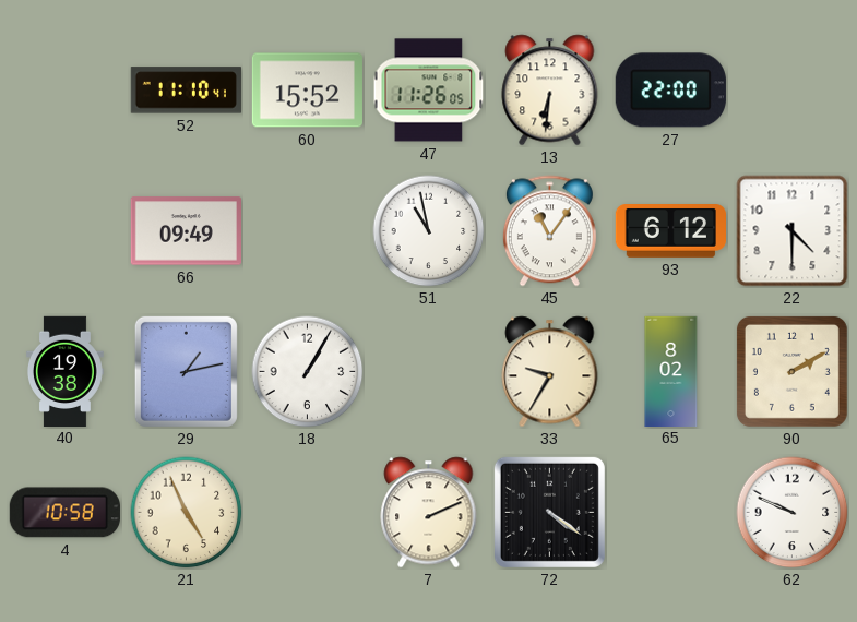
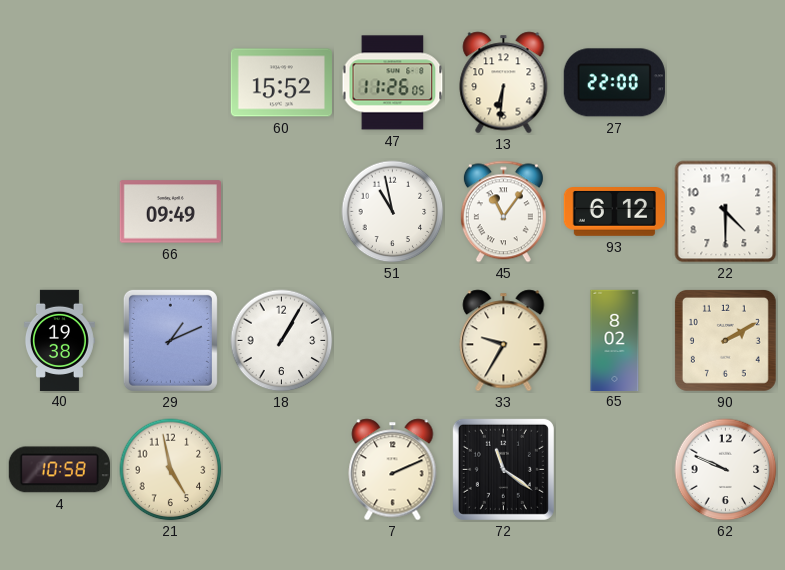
52: 11:10 -> none (186, 91)
29: 1:13 -> 1:11 (170, 340)
21: 4:56 -> 4:58 (171, 470)
72: 4:21 -> 11:21 (503, 469)
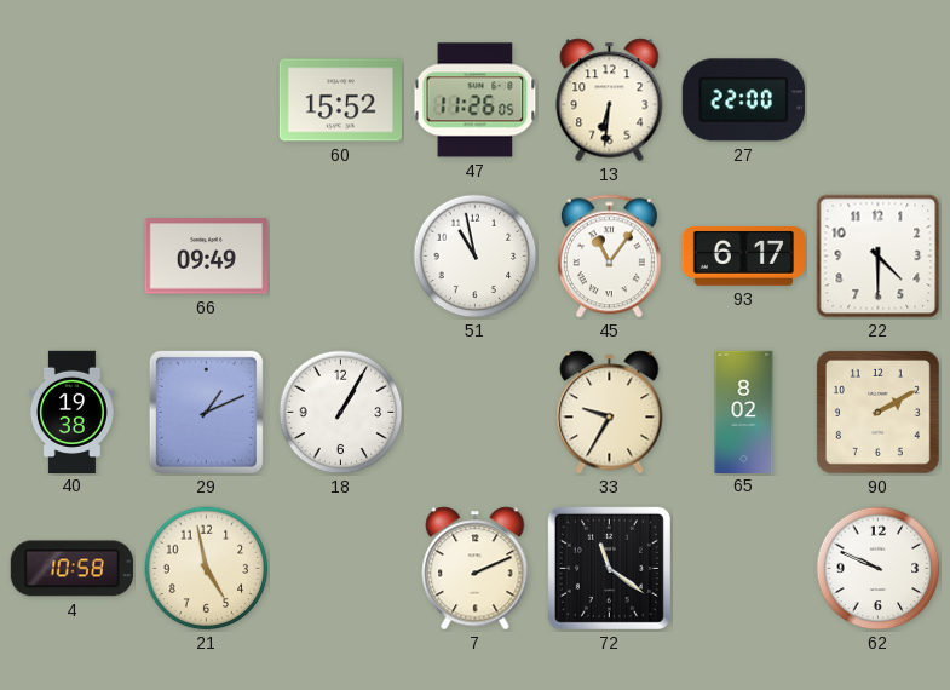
93: 6:12 -> 6:17 (743, 257)
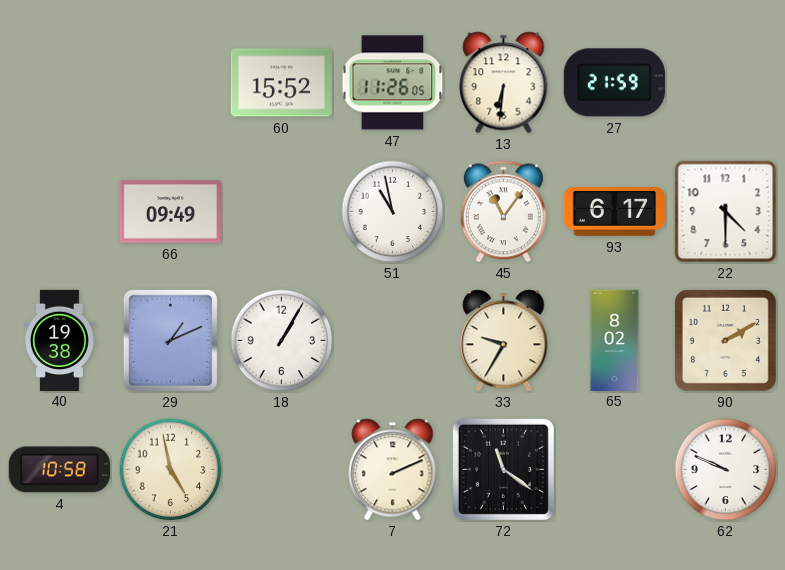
27: 22:00 -> 21:59 (614, 83)
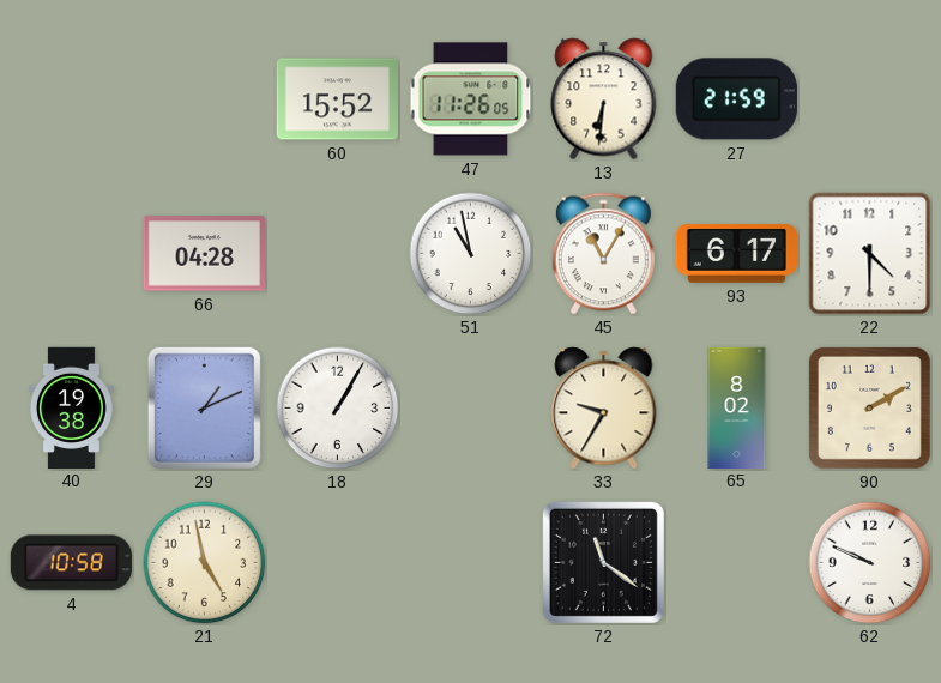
66: 09:49 -> 04:28 (204, 254)
45: 11:06 -> 11:05 (603, 254)
7: 2:11 -> none (393, 470)
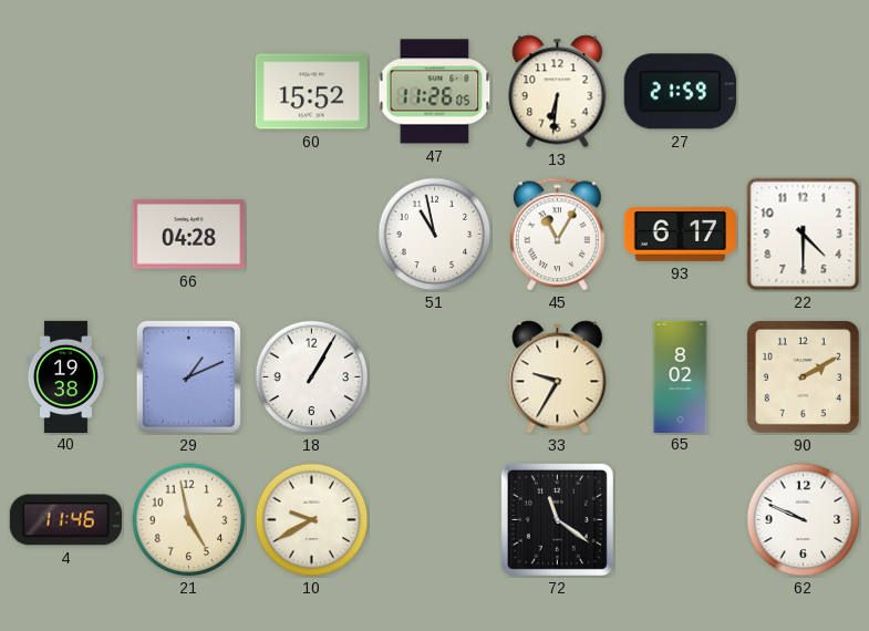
4: 10:58 -> 11:46 (65, 520)
10: none -> 9:40 (312, 520)
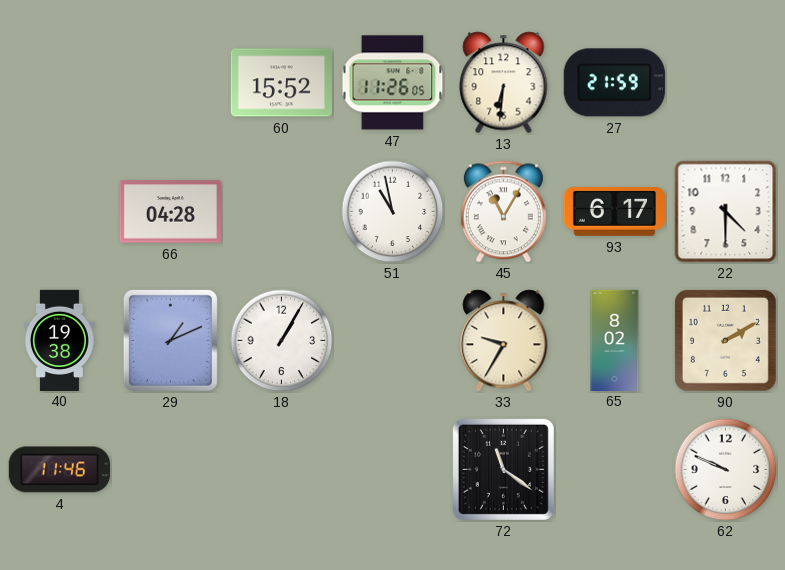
21: 4:58 -> none (189, 520)
10: 9:40 -> none (312, 520)
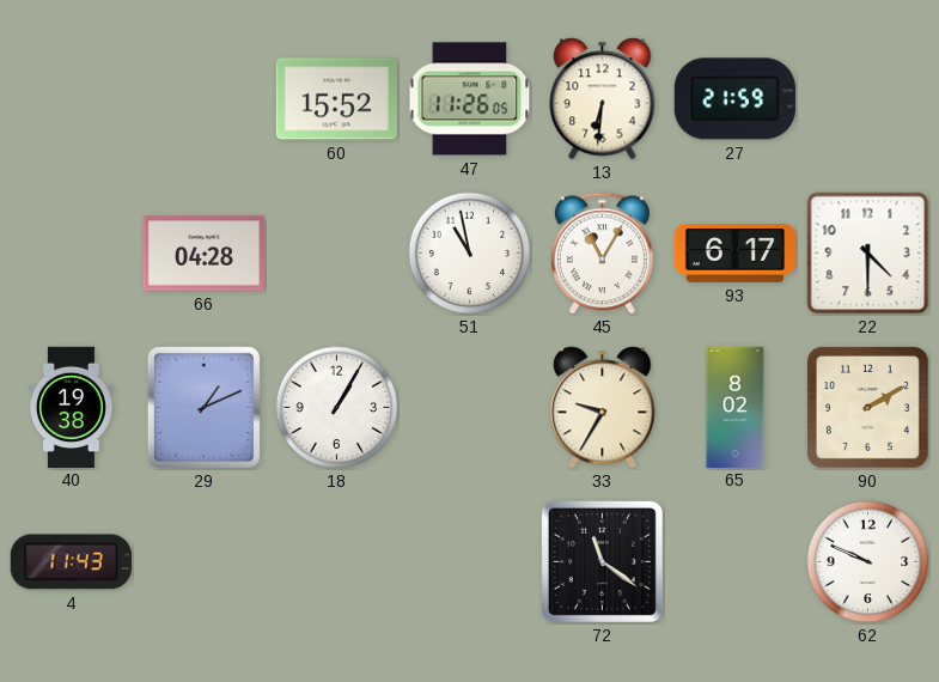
4: 11:46 -> 11:43 (71, 562)
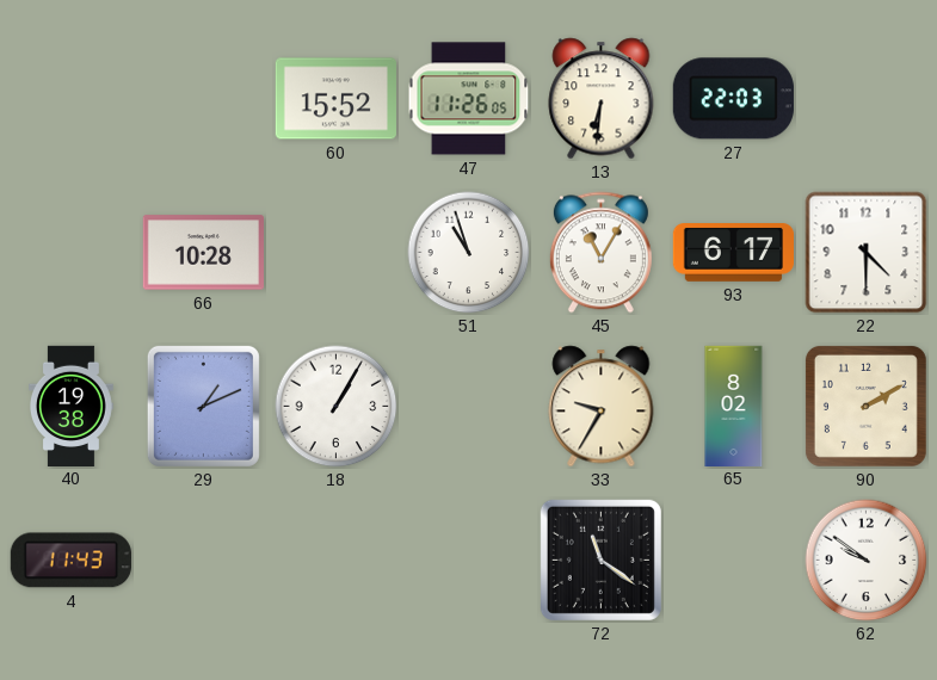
27: 21:59 -> 22:03 (733, 99)
66: 04:28 -> 10:28 (203, 253)
51: 10:58 -> 10:57 (469, 253)
62: 9:49 -> 9:51 (867, 561)
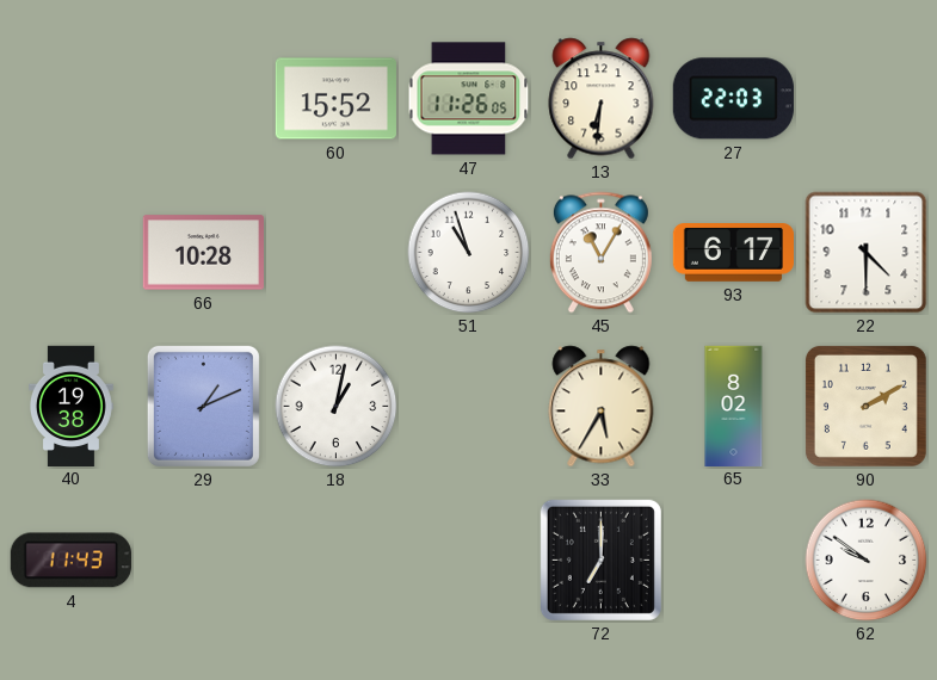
18: 1:05 -> 1:02 (337, 407)
33: 9:35 -> 5:35 (602, 407)
72: 11:21 -> 7:00 (600, 560)
